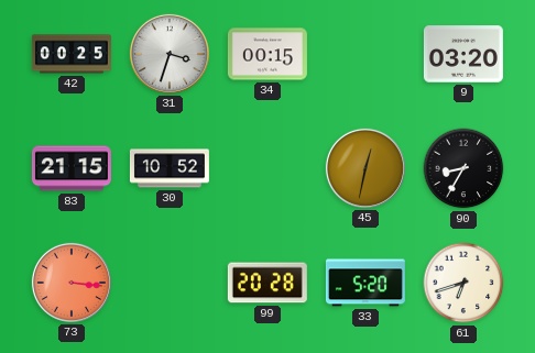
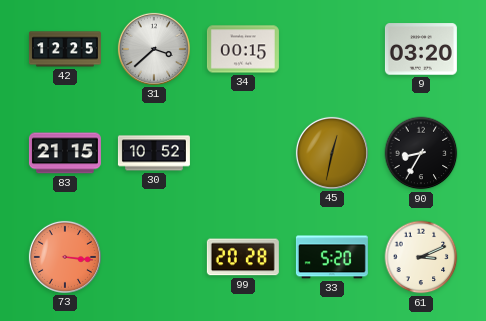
42: 00:25 -> 12:25 (65, 49)
31: 3:33 -> 3:38 (154, 49)
61: 6:42 -> 3:11 (421, 257)
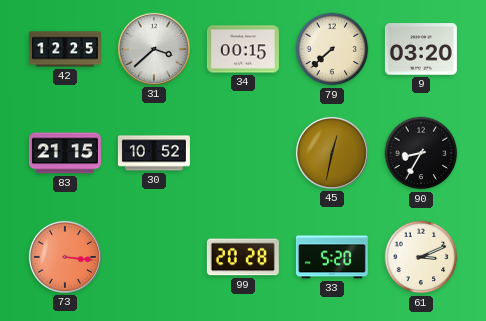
79: none -> 7:38 (332, 49)
